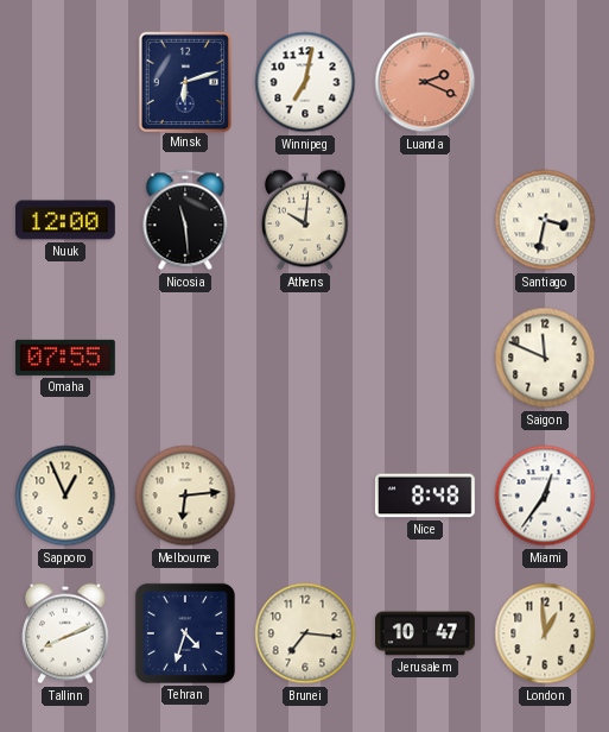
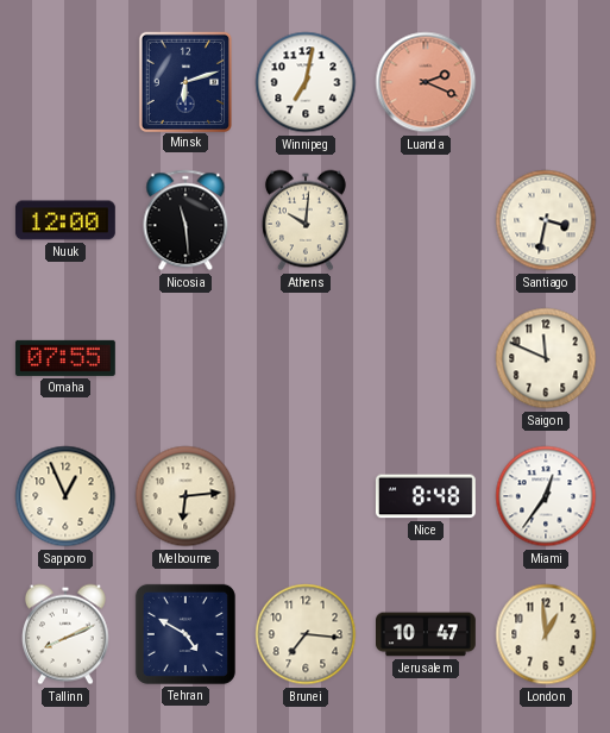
Tehran: 4:33 -> 4:50 (185, 634)
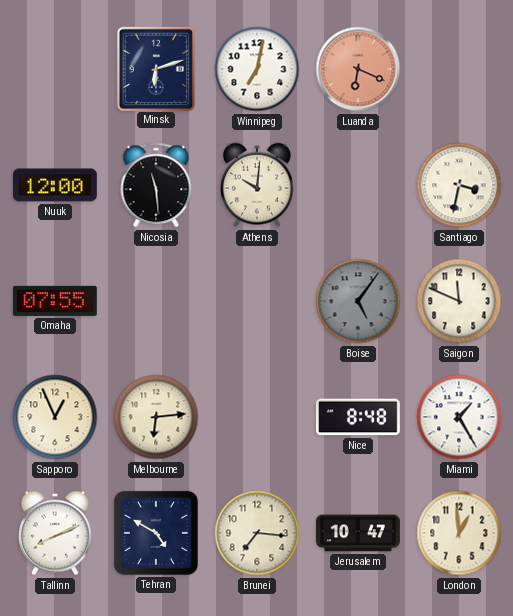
Luanda: 2:19 -> 6:19 (358, 69)
Boise: none -> 5:06 (358, 301)
Miami: 12:36 -> 1:25 (459, 417)
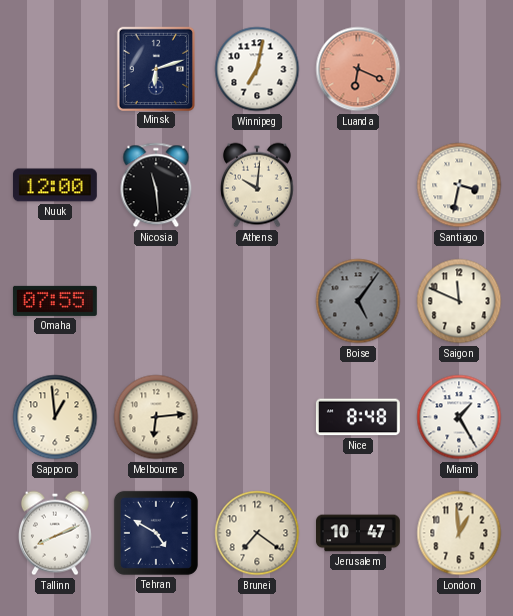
Sapporo: 12:56 -> 12:59 (55, 417)
Brunei: 7:16 -> 7:21 (257, 533)
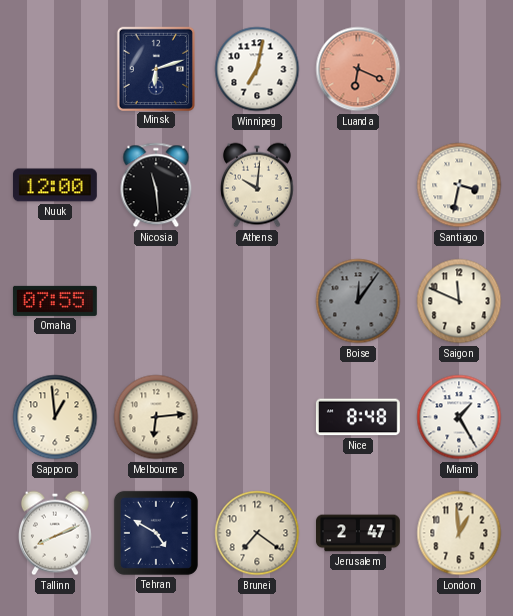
Boise: 5:06 -> 12:06 (358, 301)
Jerusalem: 10:47 -> 2:47 (359, 533)
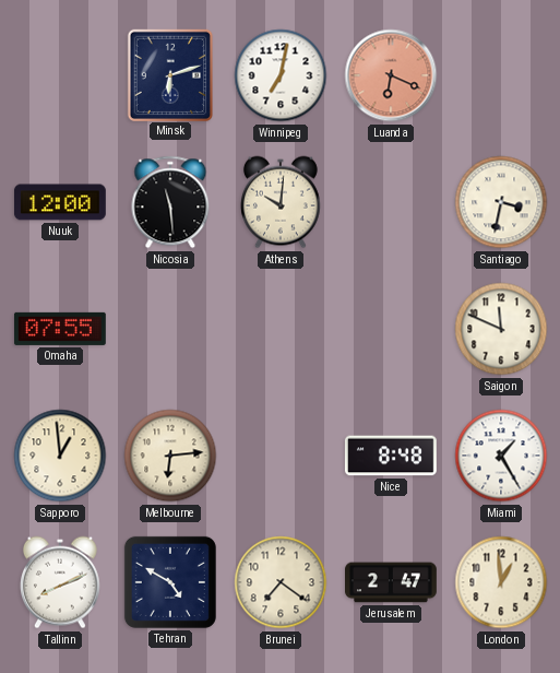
Boise: 12:06 -> none (358, 301)
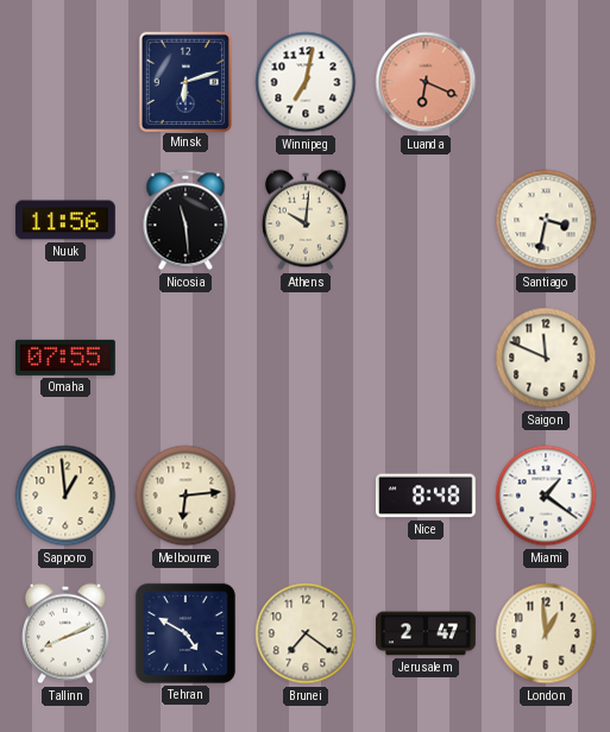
Nuuk: 12:00 -> 11:56 (65, 220)
Miami: 1:25 -> 1:21 (546, 496)
